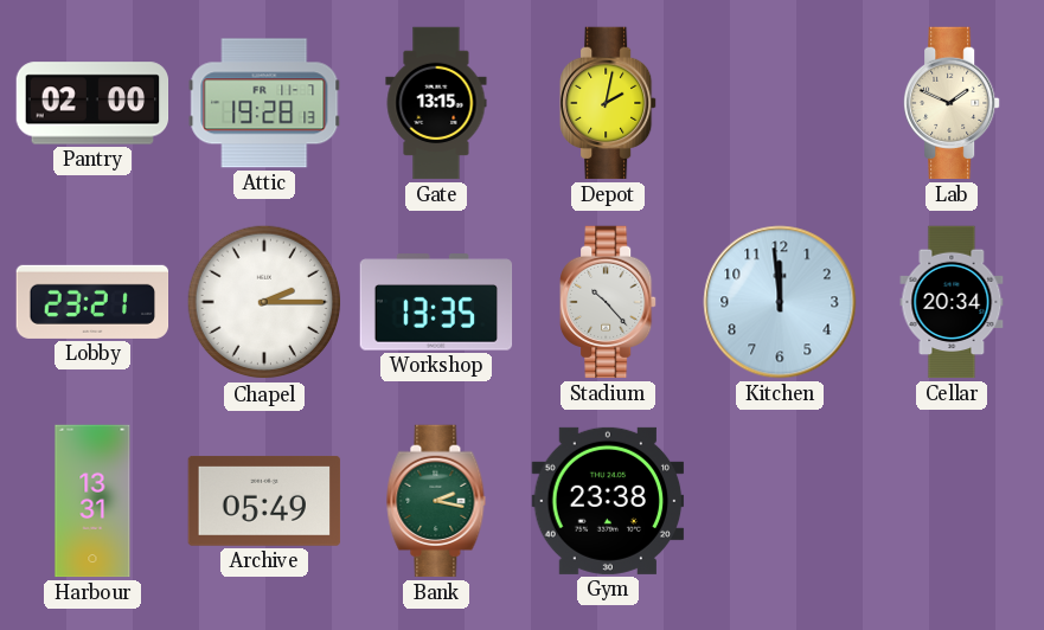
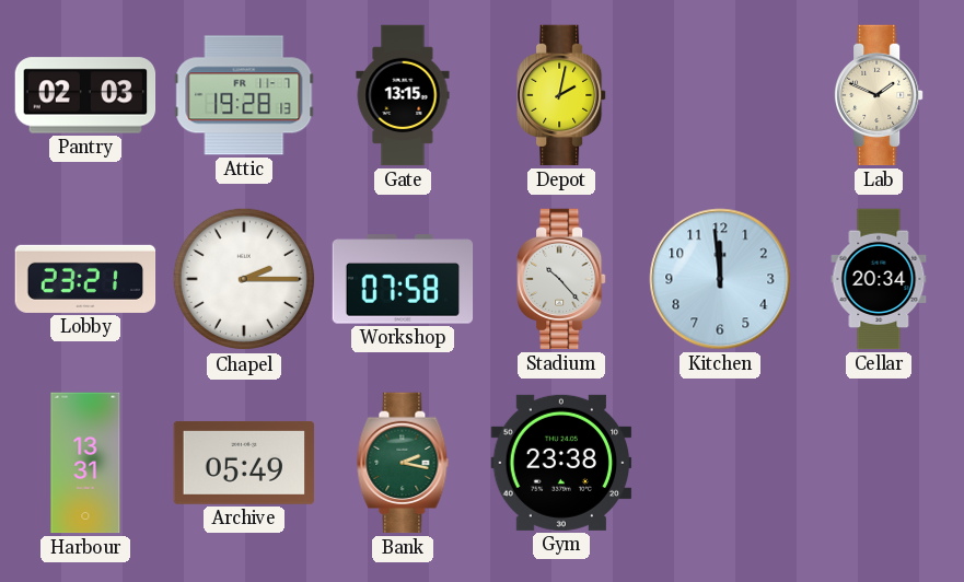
Pantry: 02:00 -> 02:03 (85, 95)
Workshop: 13:35 -> 07:58 (403, 279)
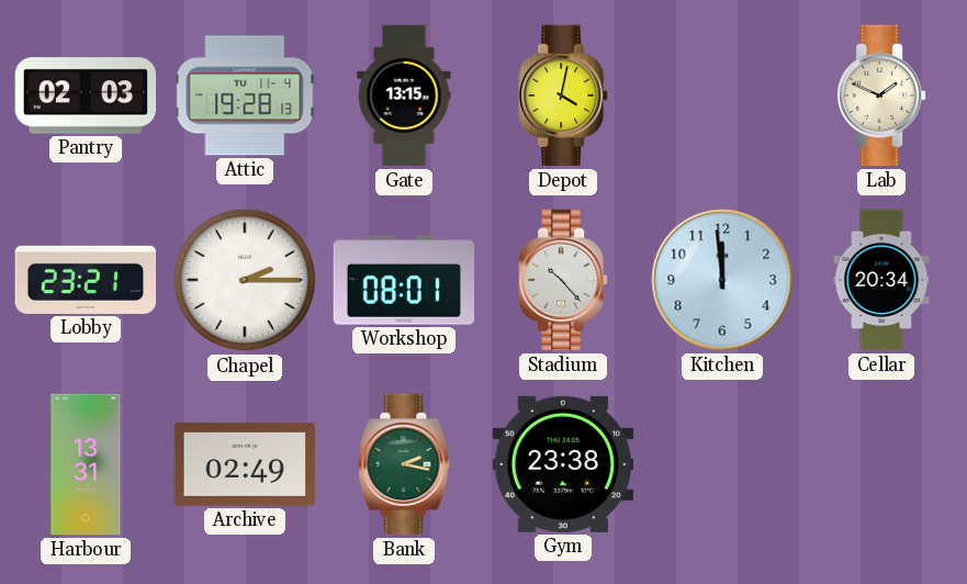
Attic date: FR 11-7 -> TU 11-4 (245, 96)
Depot: 2:02 -> 4:02 (563, 96)
Workshop: 07:58 -> 08:01 (404, 280)
Archive: 05:49 -> 02:49 (245, 464)
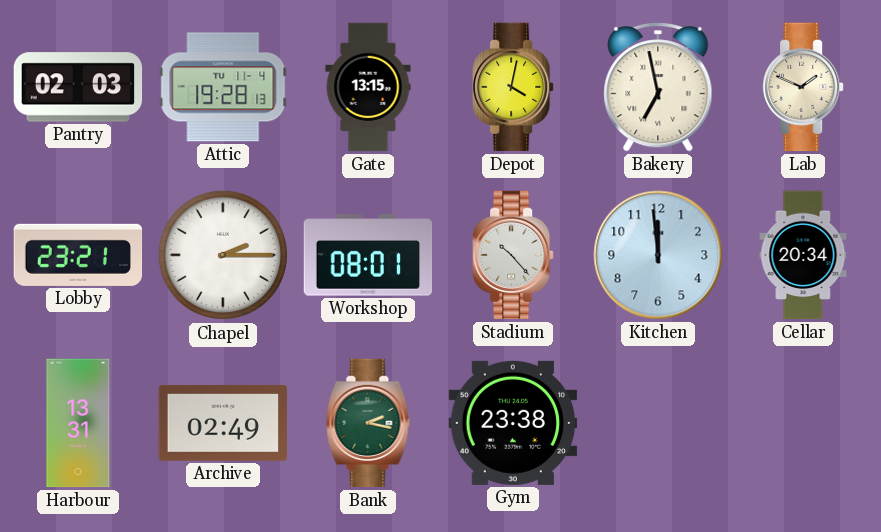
Bakery: none -> 6:58 (658, 87)
